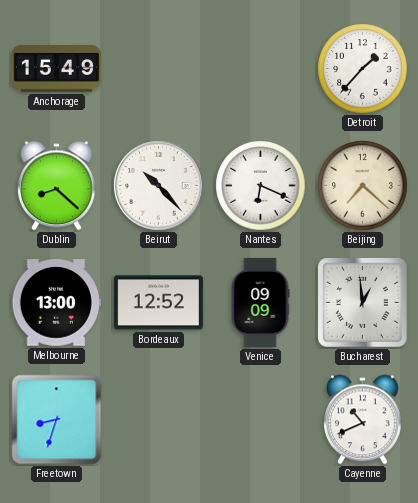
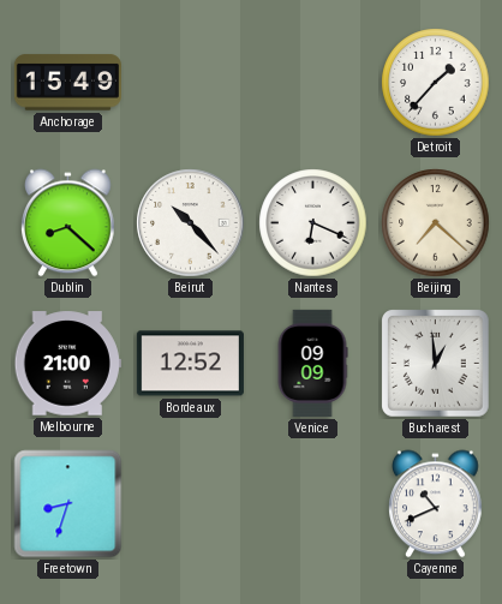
Melbourne: 13:00 -> 21:00 (67, 364)
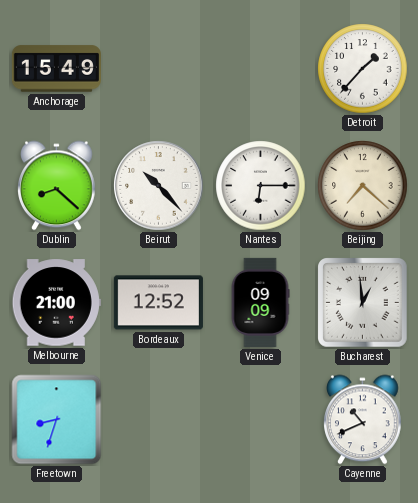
Nantes: 6:19 -> 6:15 (261, 186)
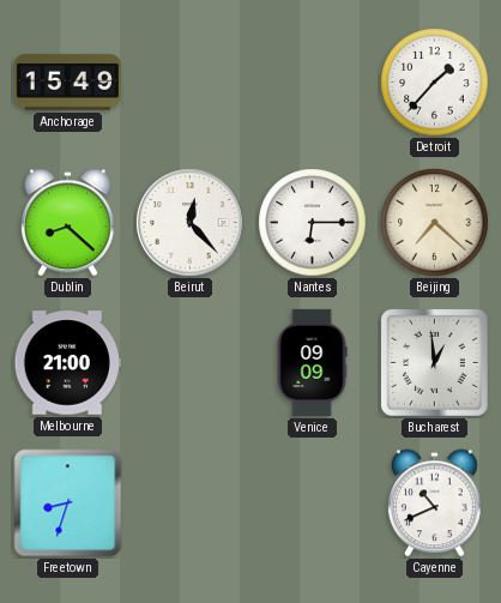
Beirut: 10:23 -> 12:23 (191, 223)
Bordeaux: 12:52 -> none (158, 303)
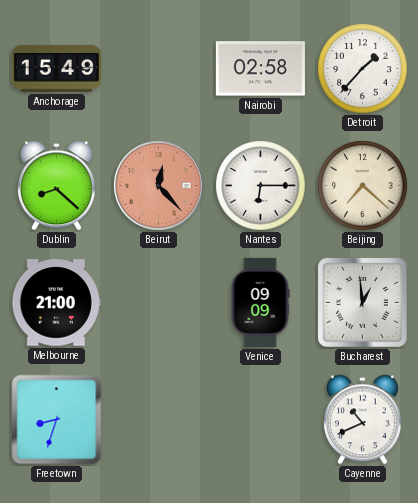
Nairobi: none -> 02:58 (260, 69)
Beirut dial: white -> salmon (159, 186)
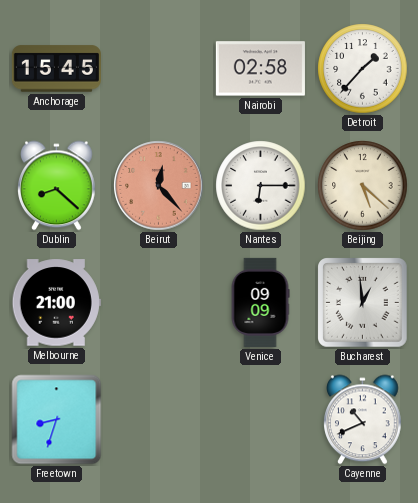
Anchorage: 15:49 -> 15:45 (56, 69)
Beijing: 7:22 -> 5:22 (363, 186)
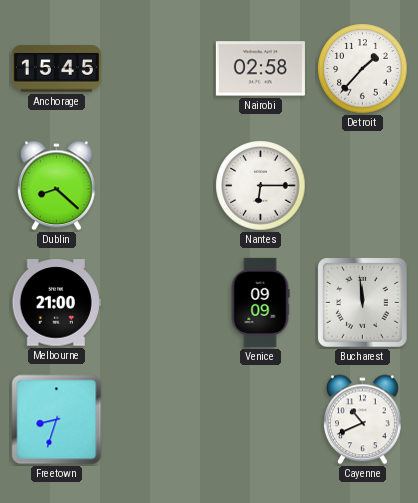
Beirut: 12:23 -> none (159, 186)
Beijing: 5:22 -> none (363, 186)
Bucharest: 12:59 -> 11:59 (363, 303)
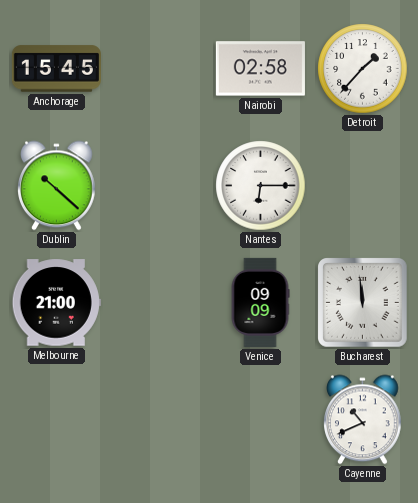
Dublin: 8:22 -> 10:22 (57, 186)
Freetown: 8:33 -> none (57, 420)
